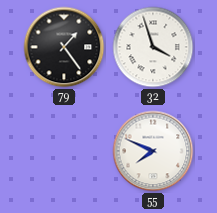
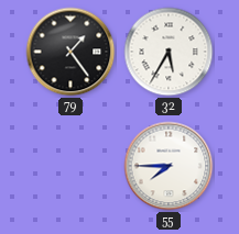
32: 3:57 -> 5:35 (169, 52)
55: 7:49 -> 7:45 (169, 166)
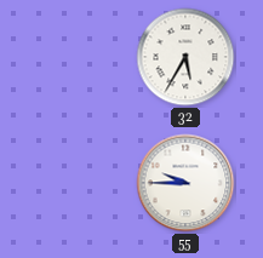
79: 1:24 -> none (70, 52)
55: 7:45 -> 9:45 (185, 183)
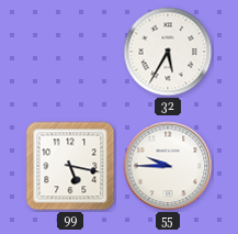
99: none -> 5:17 (70, 166)
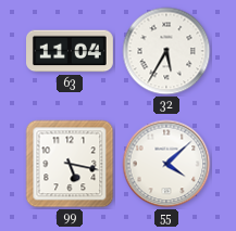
63: none -> 11:04 (71, 51)
55: 9:45 -> 4:08 (166, 164)
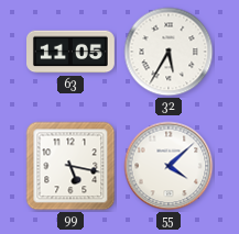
63: 11:04 -> 11:05 (72, 52)
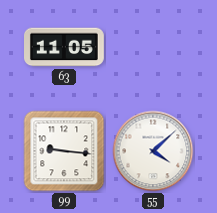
32: 5:35 -> none (169, 52)
99: 5:17 -> 9:16 (64, 151)
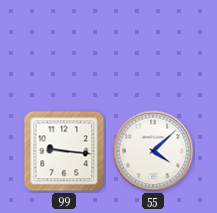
63: 11:05 -> none (65, 47)
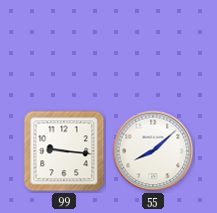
55: 4:08 -> 8:08 (153, 151)
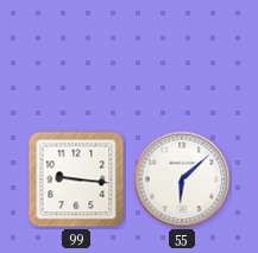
55: 8:08 -> 6:08 (182, 179)
